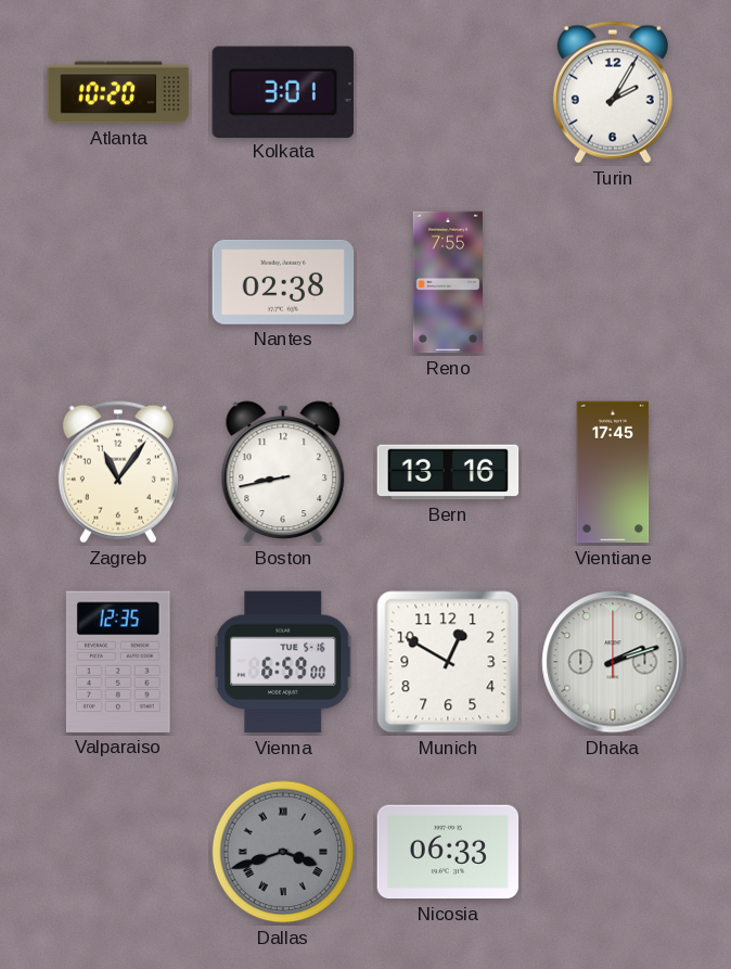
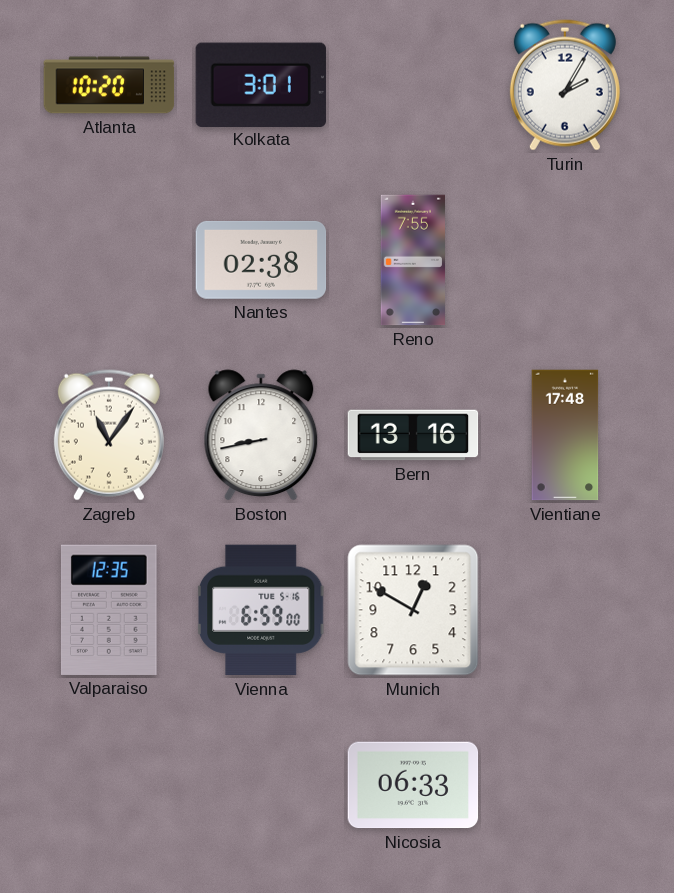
Vientiane: 17:45 -> 17:48 (565, 435)
Dhaka: 2:12 -> none (613, 662)
Dallas: 3:42 -> none (283, 852)
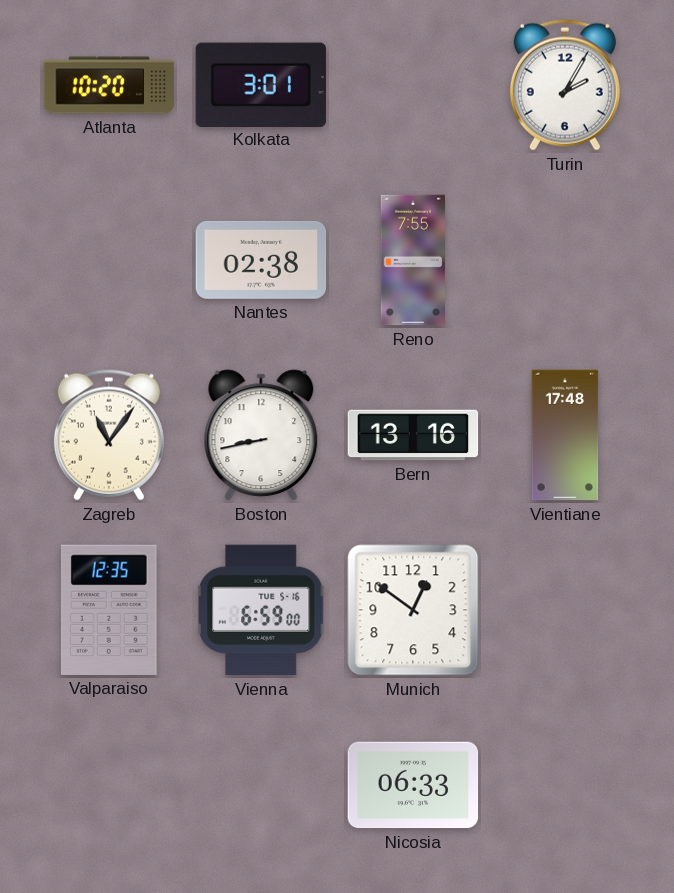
Munich: 12:50 -> 12:51 (413, 610)
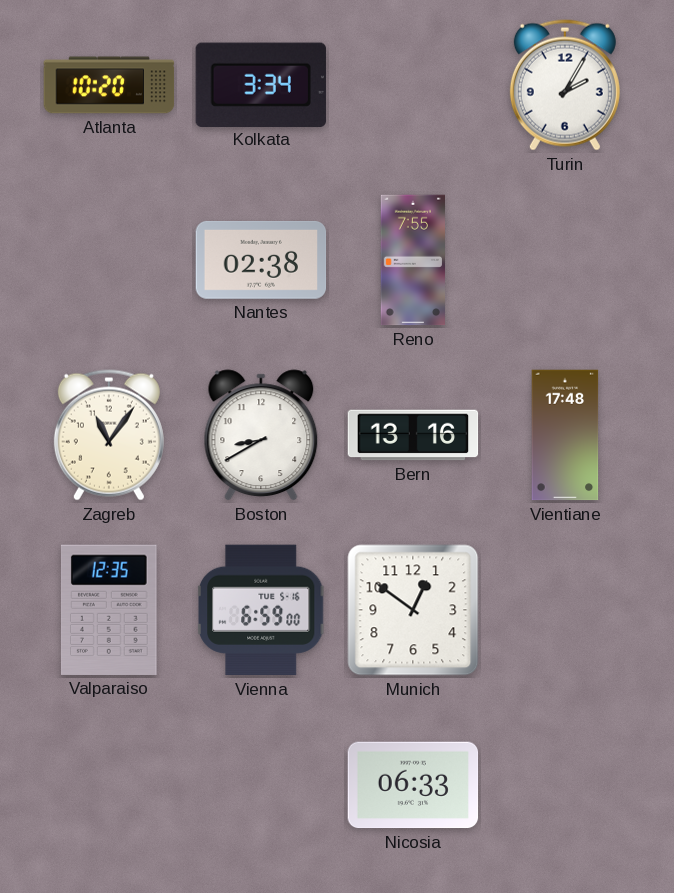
Kolkata: 3:01 -> 3:34 (261, 84)
Boston: 8:43 -> 8:40 (261, 435)
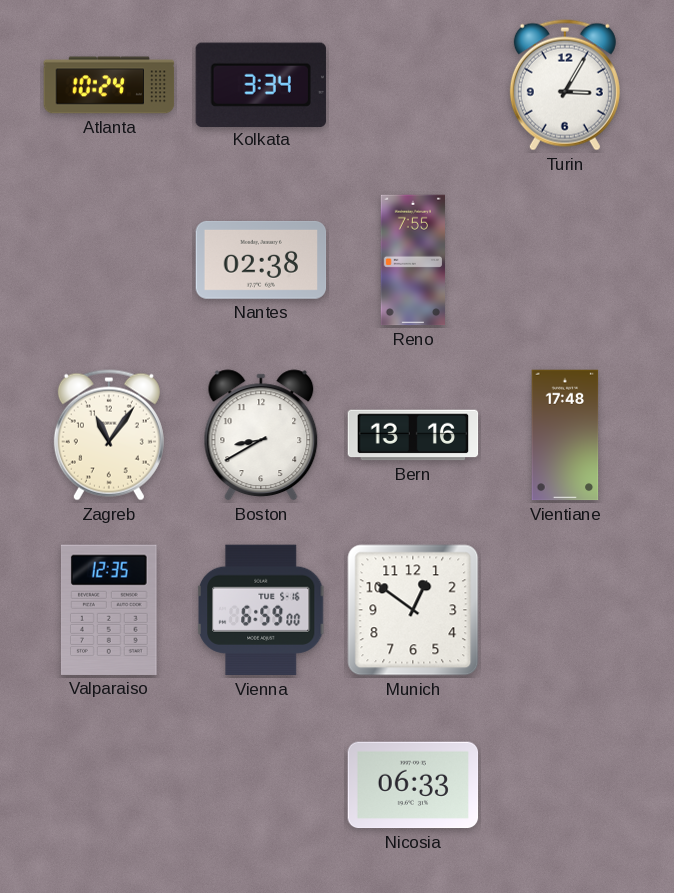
Atlanta: 10:20 -> 10:24 (109, 85)
Turin: 2:05 -> 3:05 (565, 85)
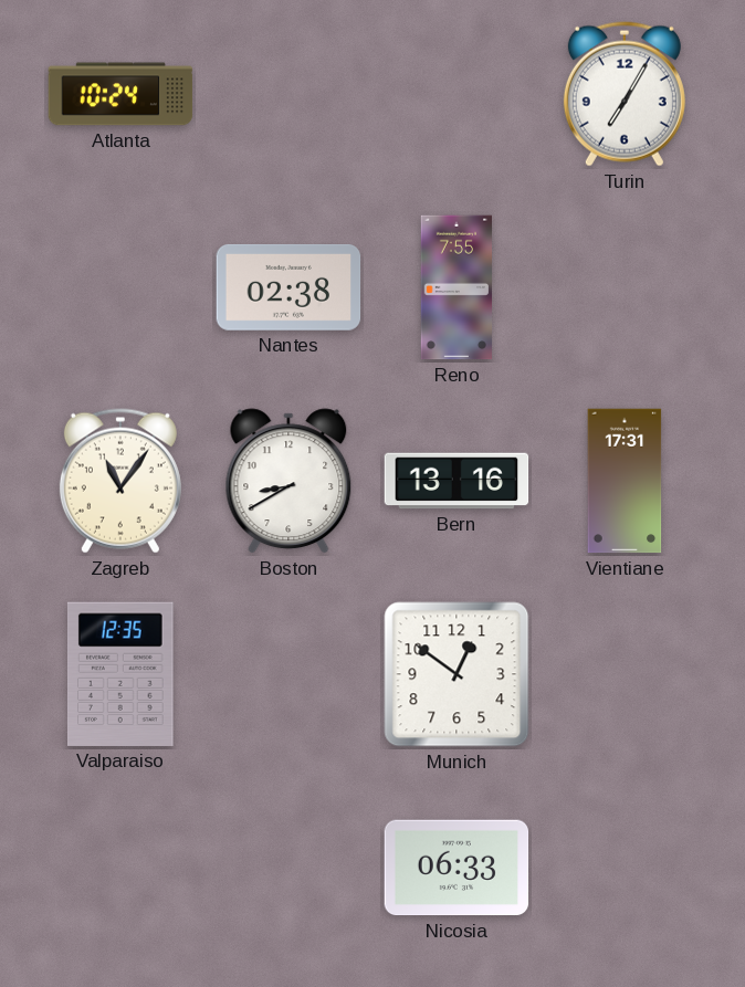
Kolkata: 3:34 -> none (261, 84)
Turin: 3:05 -> 7:05 (625, 94)
Vientiane: 17:48 -> 17:31 (625, 481)
Vienna: 6:59 -> none (262, 610)
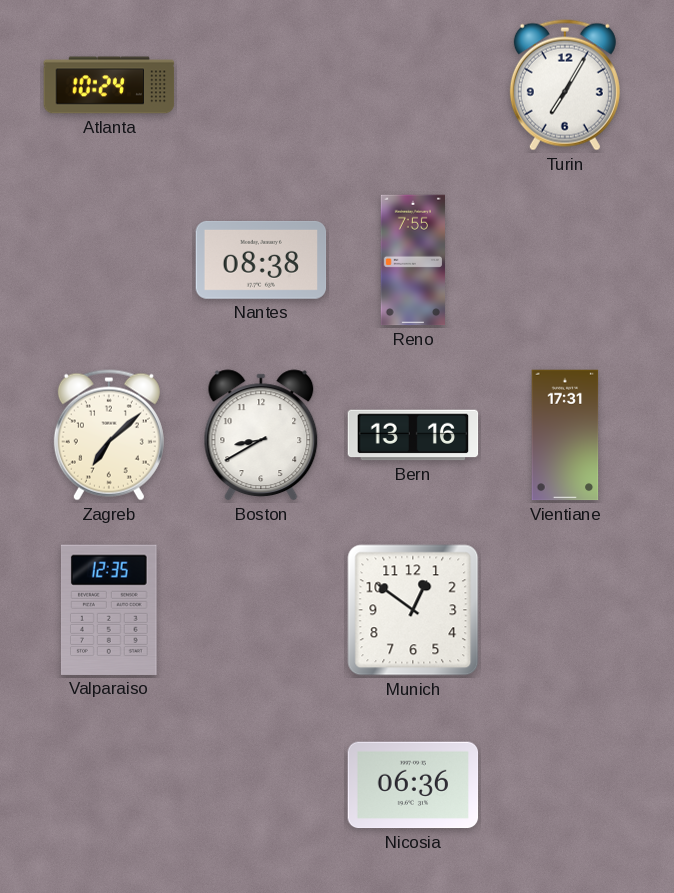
Nantes: 02:38 -> 08:38 (261, 260)
Zagreb: 11:06 -> 7:08 (109, 435)
Nicosia: 06:33 -> 06:36 (413, 785)
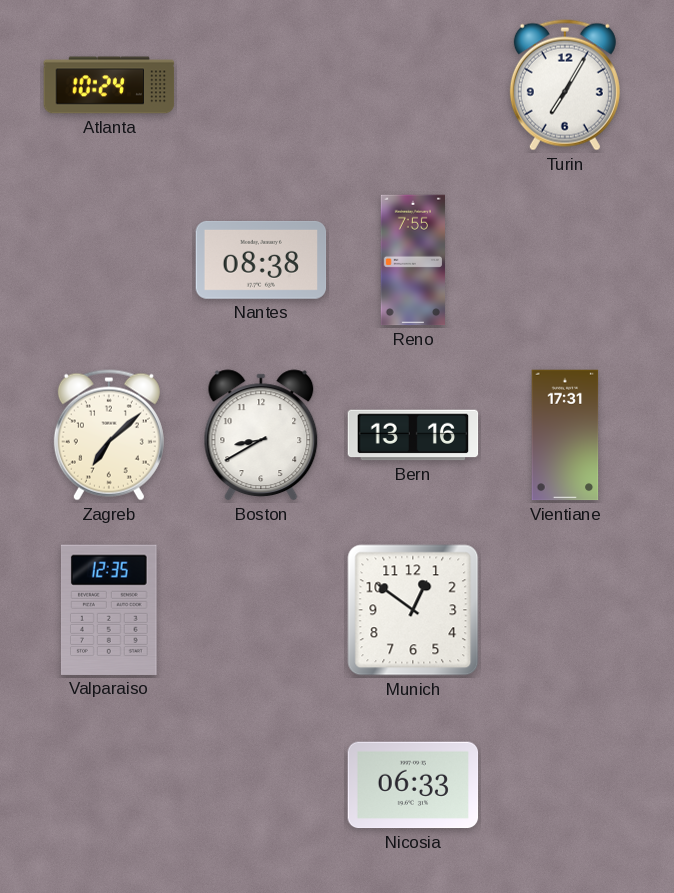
Nicosia: 06:36 -> 06:33 (413, 785)
